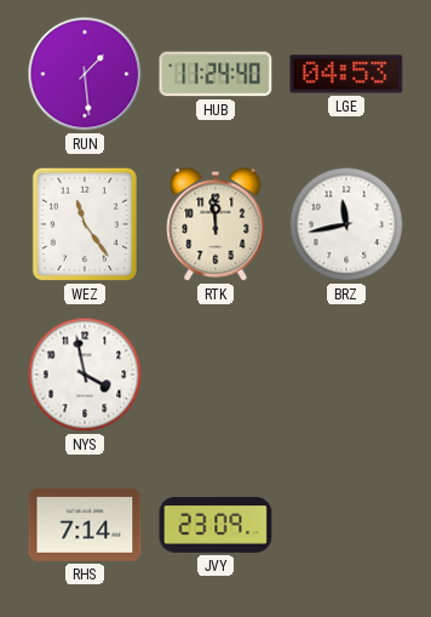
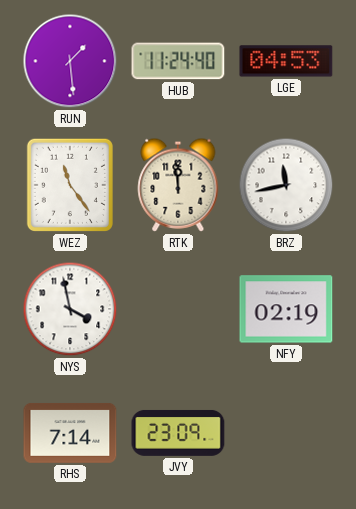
NFY: none -> 02:19 (286, 309)
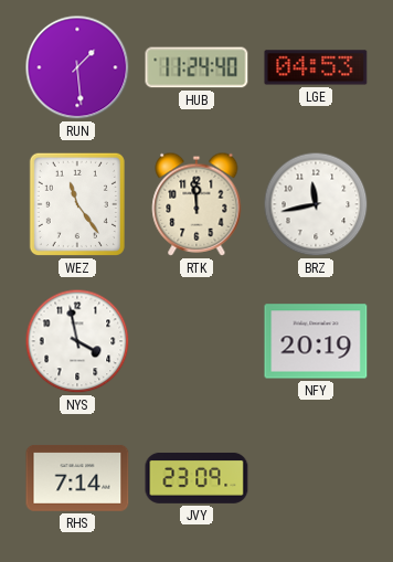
NFY: 02:19 -> 20:19 (316, 341)
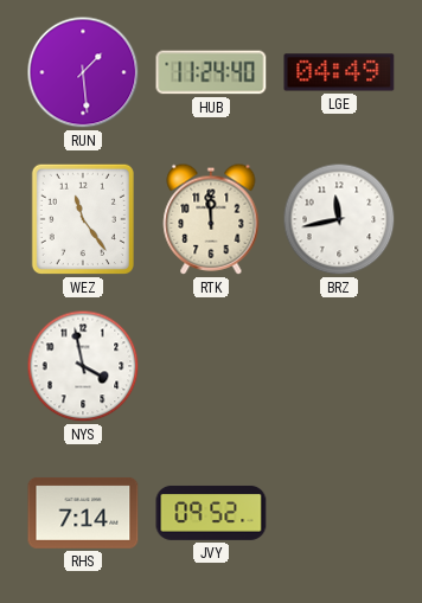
LGE: 04:53 -> 04:49 (339, 72)
NFY: 20:19 -> none (316, 341)
JVY: 23:09 -> 09:52 (211, 513)
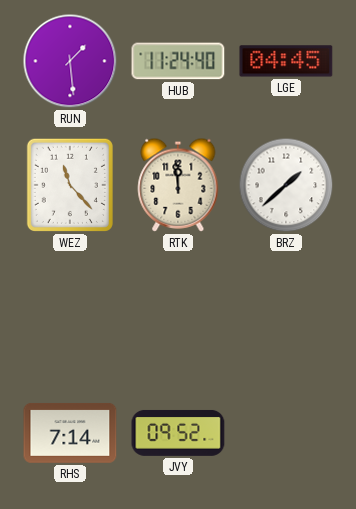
LGE: 04:49 -> 04:45 (286, 61)
WEZ: 11:24 -> 11:23 (70, 185)
BRZ: 11:43 -> 1:38 (286, 185)
NYS: 3:58 -> none (83, 366)
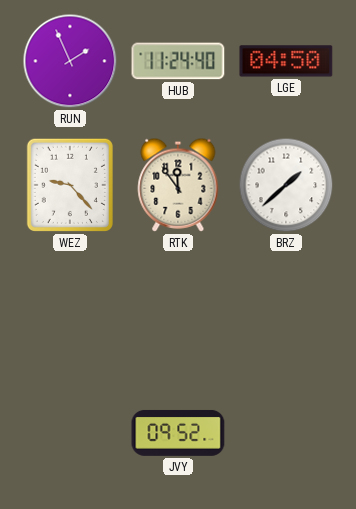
RUN: 1:29 -> 1:56 (70, 61)
LGE: 04:45 -> 04:50 (286, 61)
WEZ: 11:23 -> 9:23 (70, 185)
RTK: 11:59 -> 11:54 (178, 185)
RHS: 7:14 -> none (70, 433)
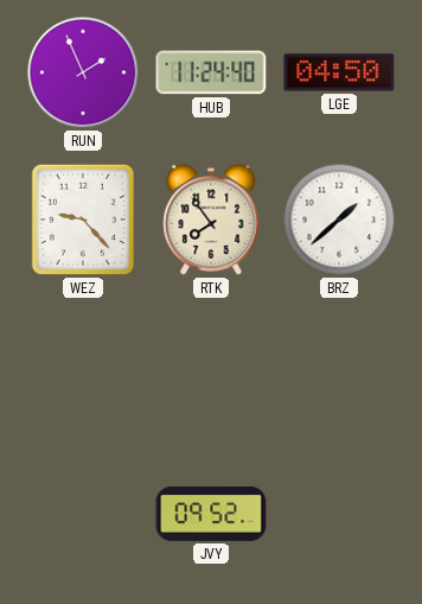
RTK: 11:54 -> 7:54 (211, 220)
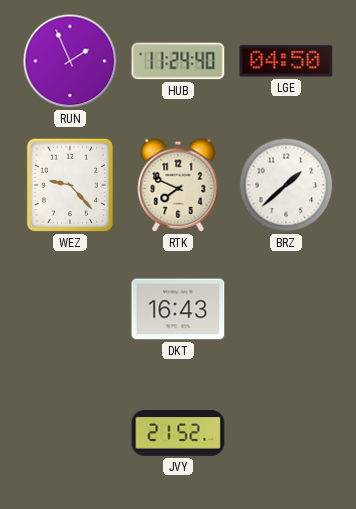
RTK: 7:54 -> 7:49 (178, 185)
DKT: none -> 16:43 (178, 309)
JVY: 09:52 -> 21:52 (178, 433)
